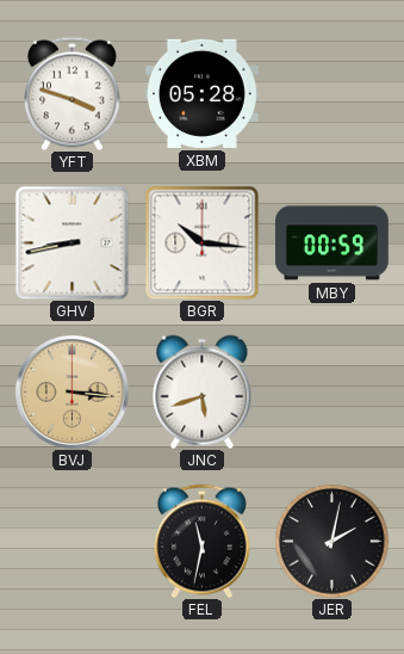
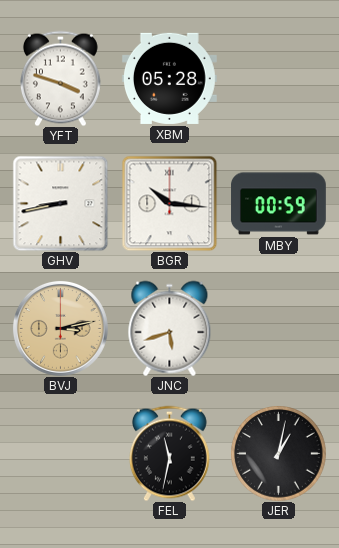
BVJ: 3:16 -> 3:13 (60, 328)
JER: 2:02 -> 1:02 (278, 453)
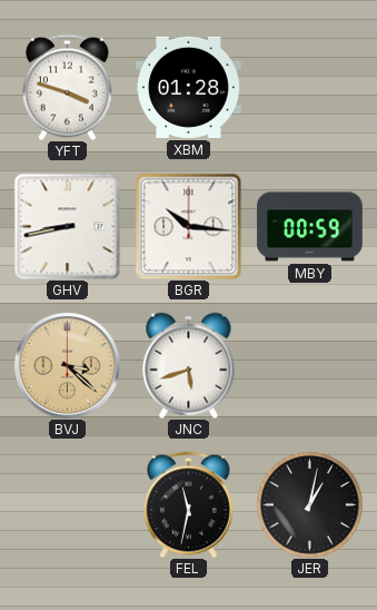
XBM: 05:28 -> 01:28 (188, 87)
BVJ: 3:13 -> 3:22 (67, 365)
